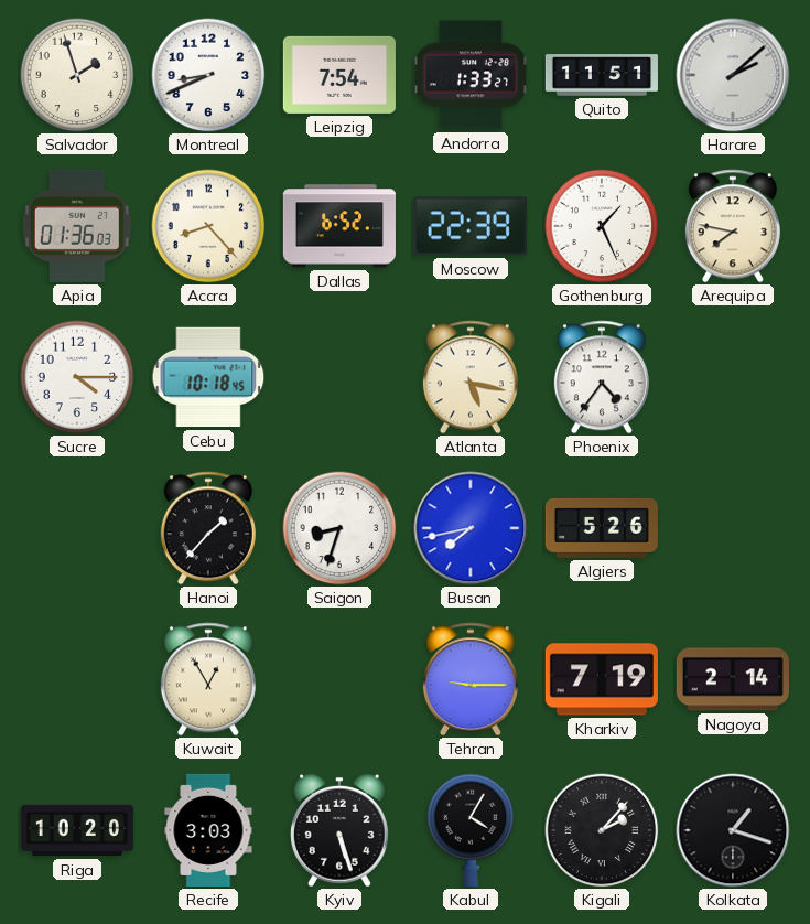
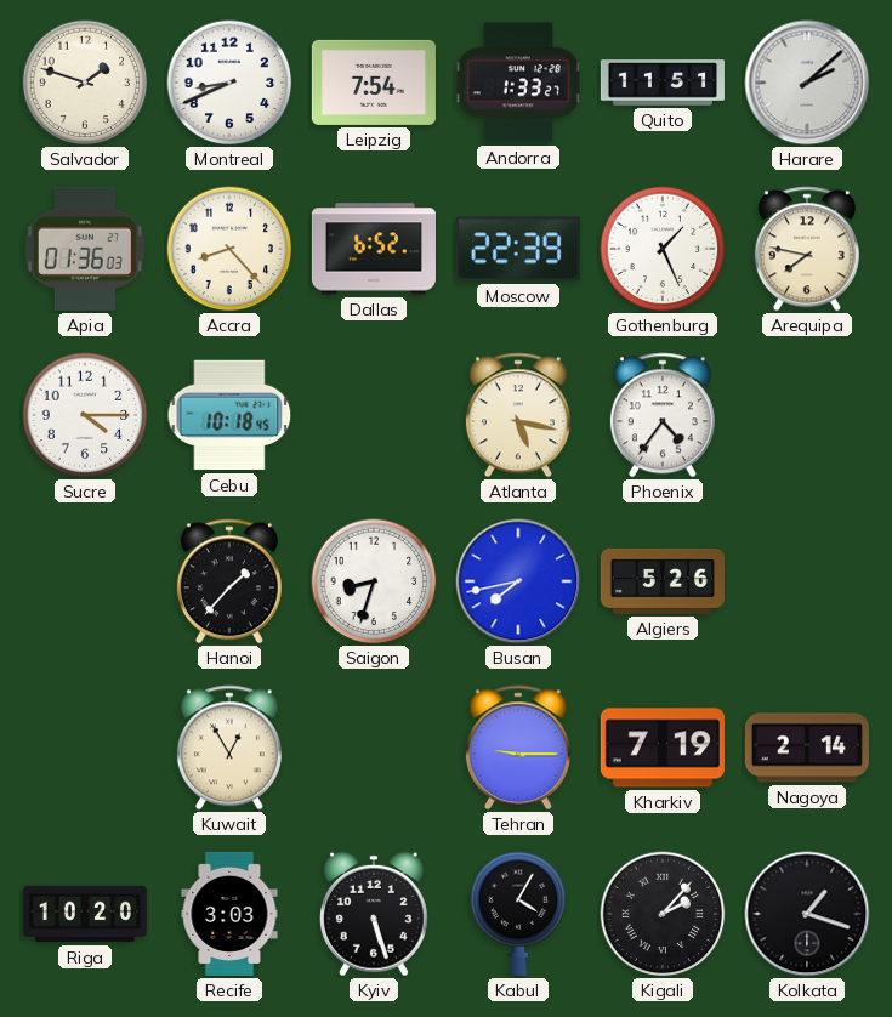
Salvador: 1:57 -> 1:48 (85, 83)
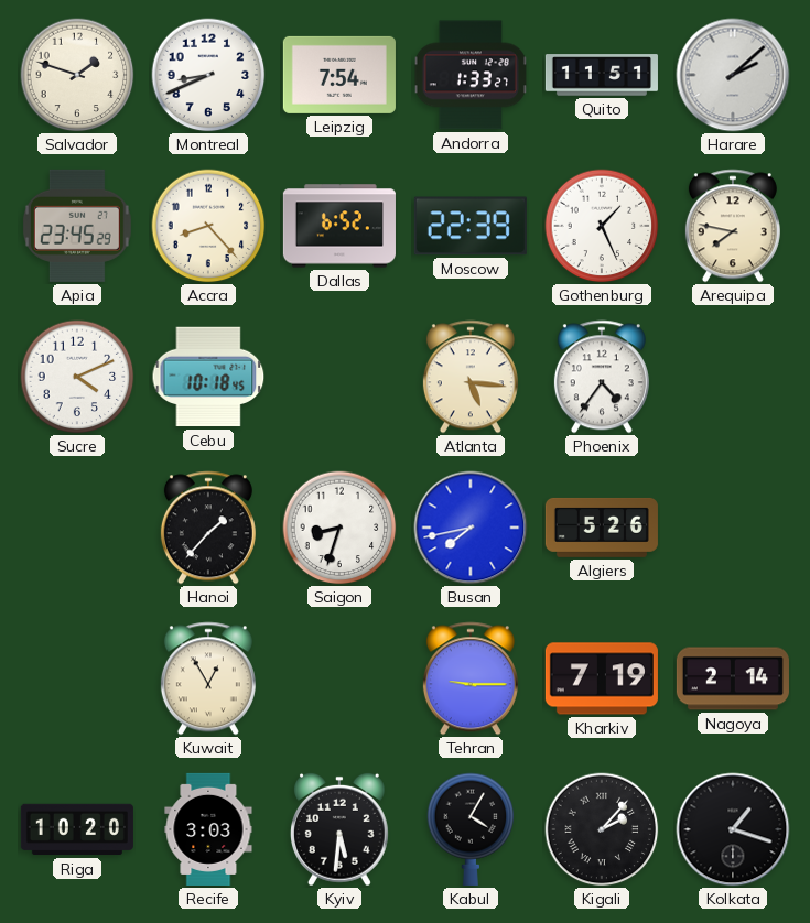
Apia: 01:36 -> 23:45 (77, 226)
Sucre: 4:15 -> 4:11 (77, 377)
Atlanta: 5:17 -> 5:16 (471, 377)
Kyiv: 5:27 -> 5:31 (339, 829)
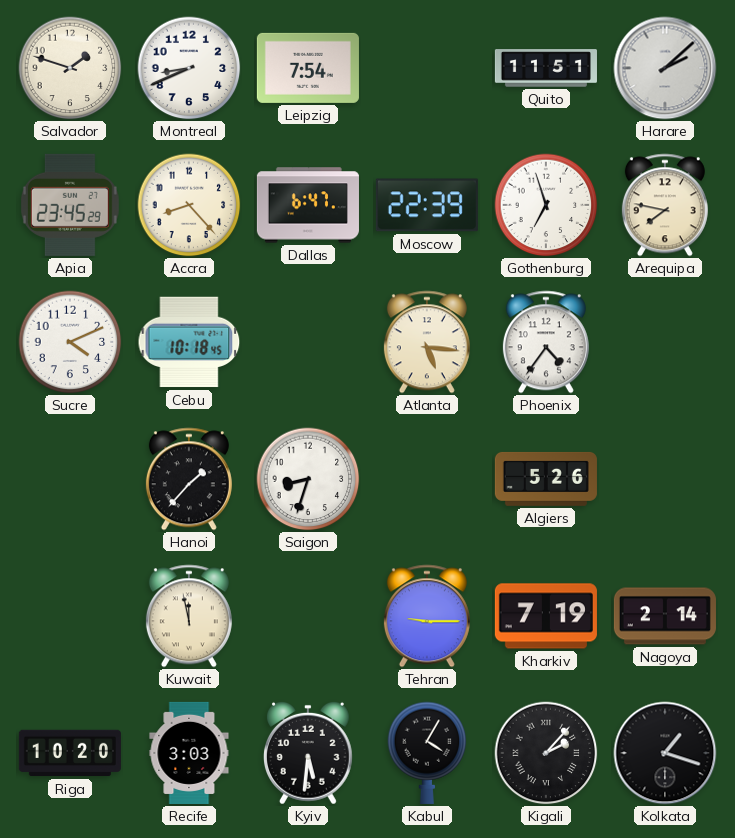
Andorra: 1:33 -> none (471, 75)
Dallas: 6:52 -> 6:47 (308, 205)
Gothenburg: 1:26 -> 6:57 (546, 205)
Busan: 7:43 -> none (471, 528)
Kuwait: 12:55 -> 11:58 (189, 616)
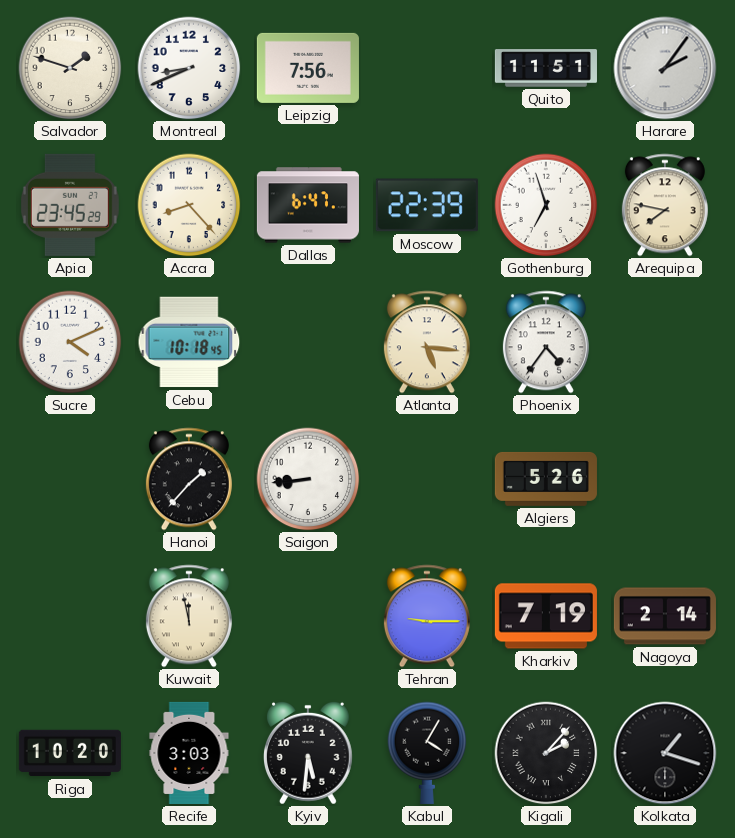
Leipzig: 7:54 -> 7:56 (308, 68)
Harare: 2:08 -> 2:06 (665, 68)
Saigon: 8:33 -> 8:44 (308, 479)
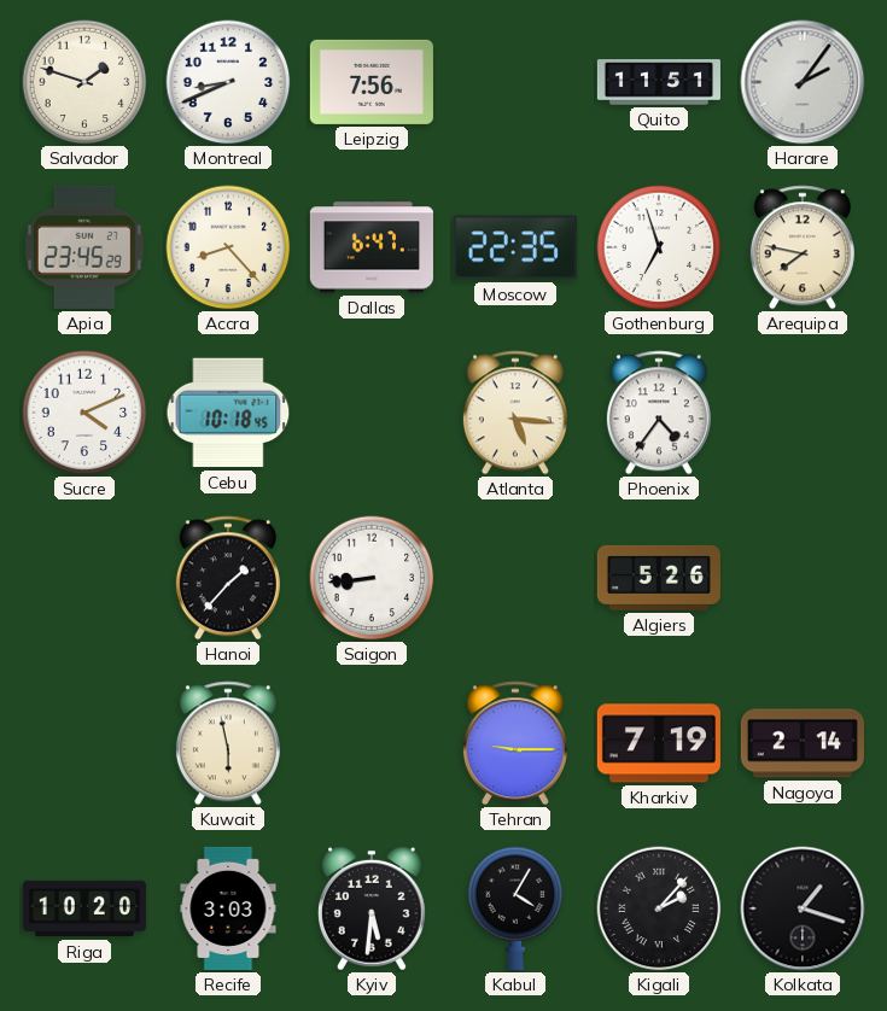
Moscow: 22:39 -> 22:35 (515, 247)
Kuwait: 11:58 -> 5:58 (228, 743)
